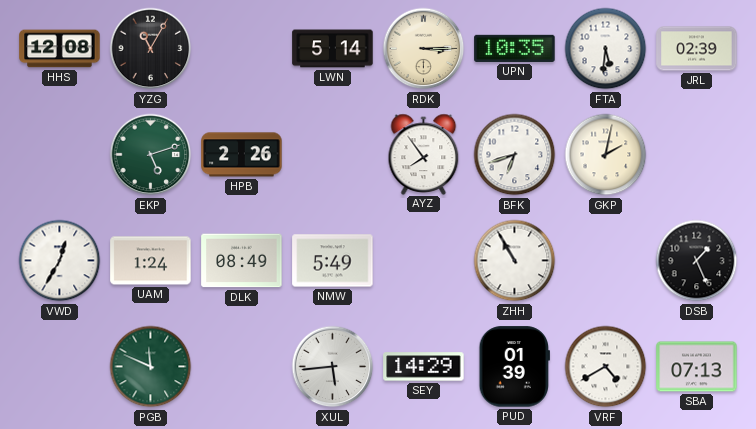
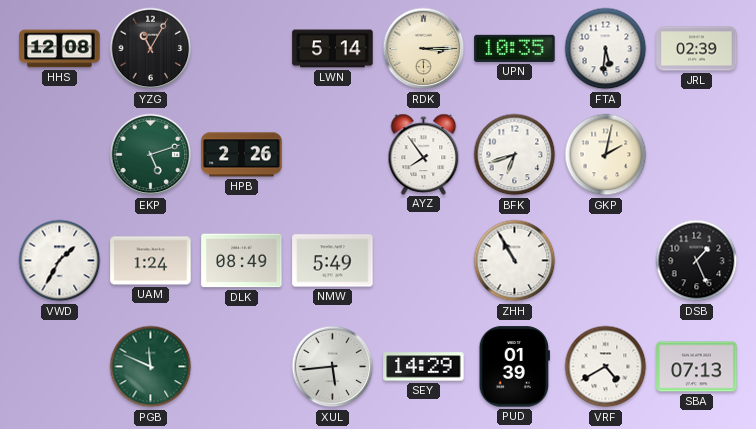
VWD: 12:35 -> 1:35 (60, 261)
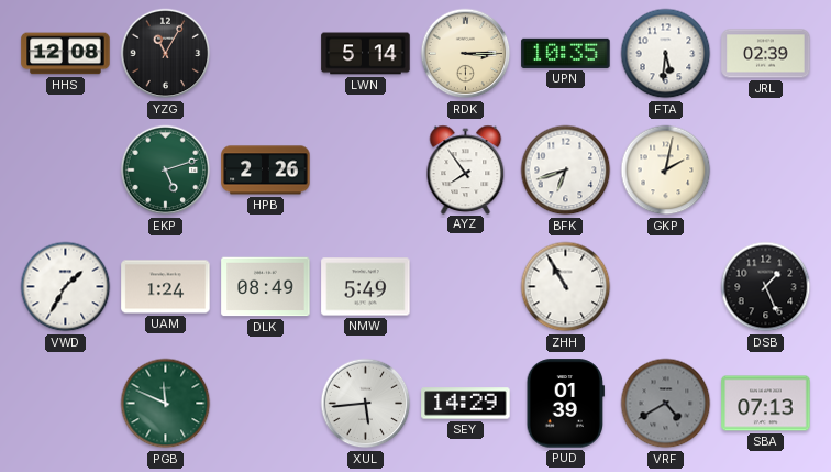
VRF dial: white -> grey (666, 404)
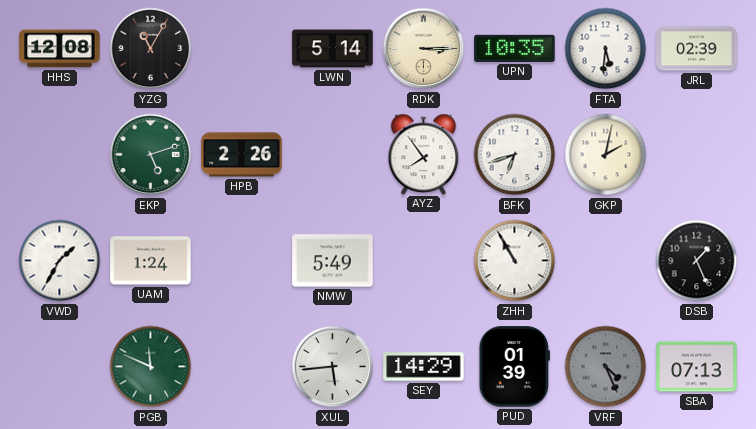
DLK: 08:49 -> none (266, 287)
VRF: 4:40 -> 4:26 (606, 367)
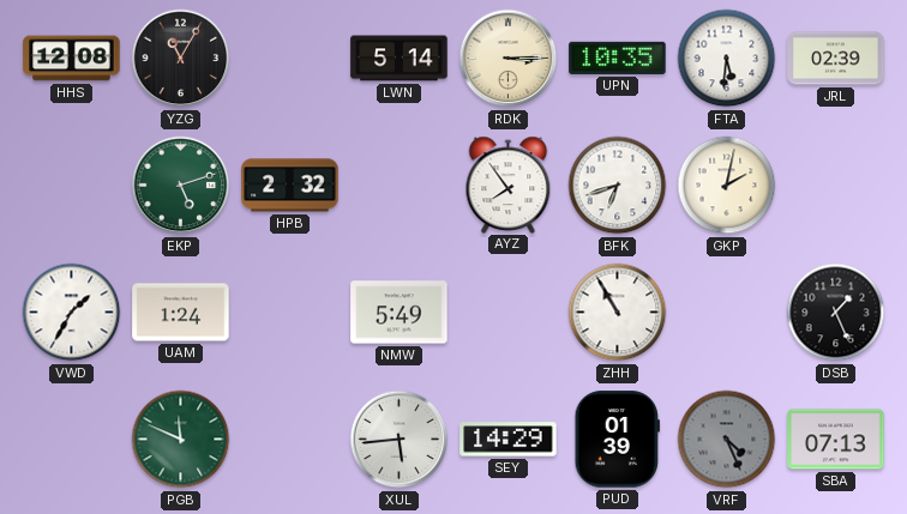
HPB: 2:26 -> 2:32 (290, 186)
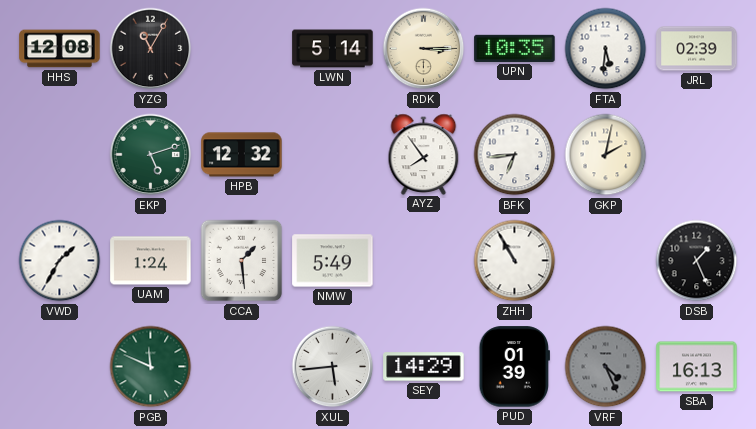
HPB: 2:32 -> 12:32 (242, 155)
BFK: 6:42 -> 6:44 (515, 155)
CCA: none -> 1:29 (242, 261)
SBA: 07:13 -> 16:13 (697, 367)
